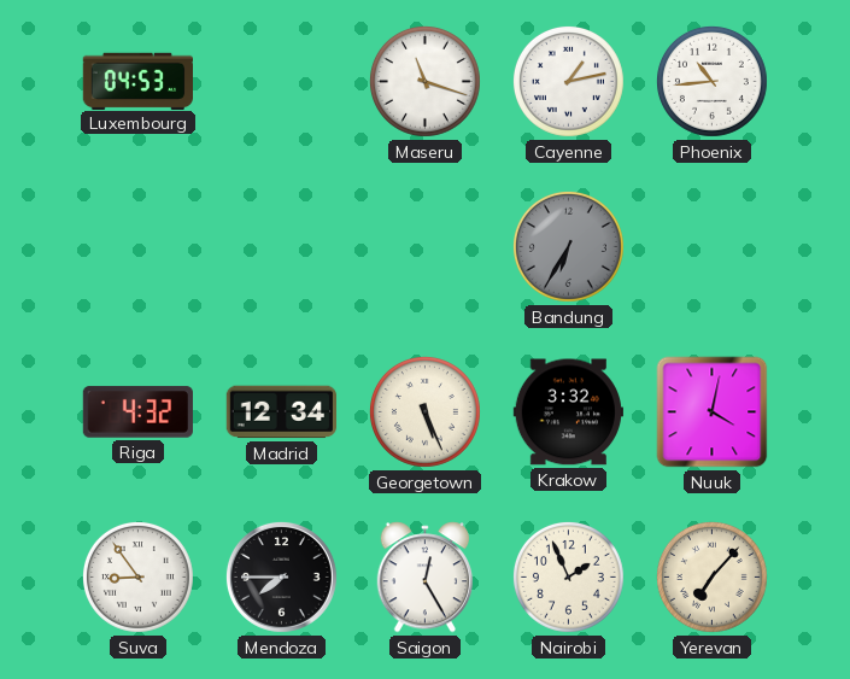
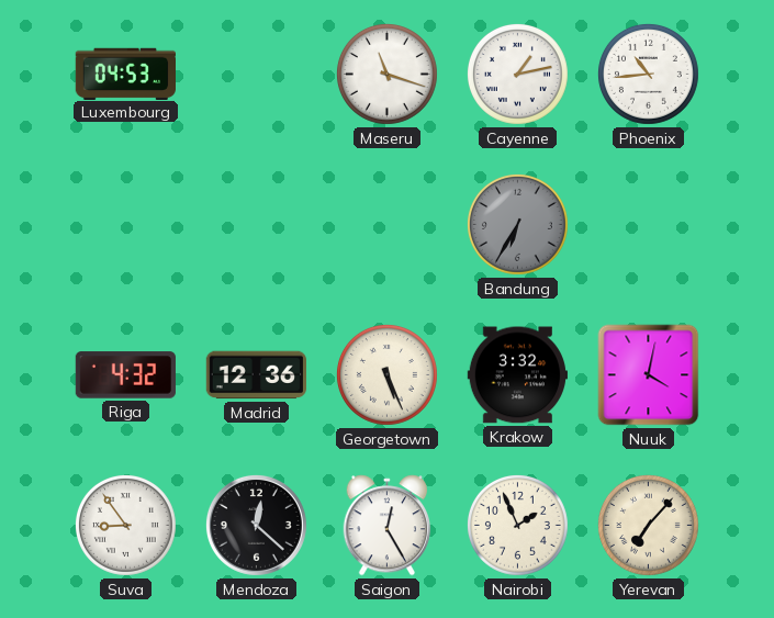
Madrid: 12:34 -> 12:36 (256, 375)
Mendoza: 7:45 -> 12:22 (256, 525)
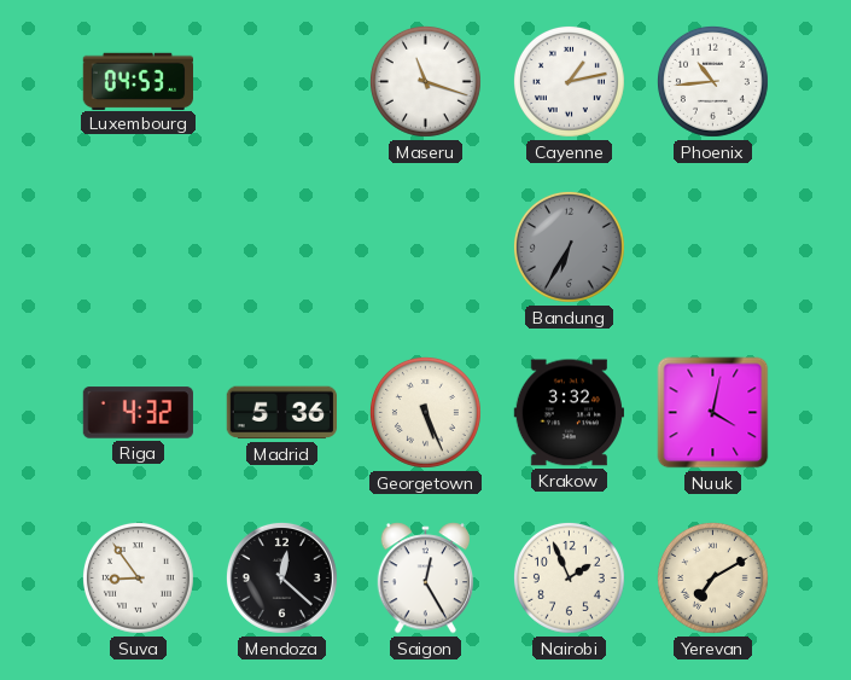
Madrid: 12:36 -> 5:36 (281, 413)
Yerevan: 7:07 -> 7:10 (712, 577)
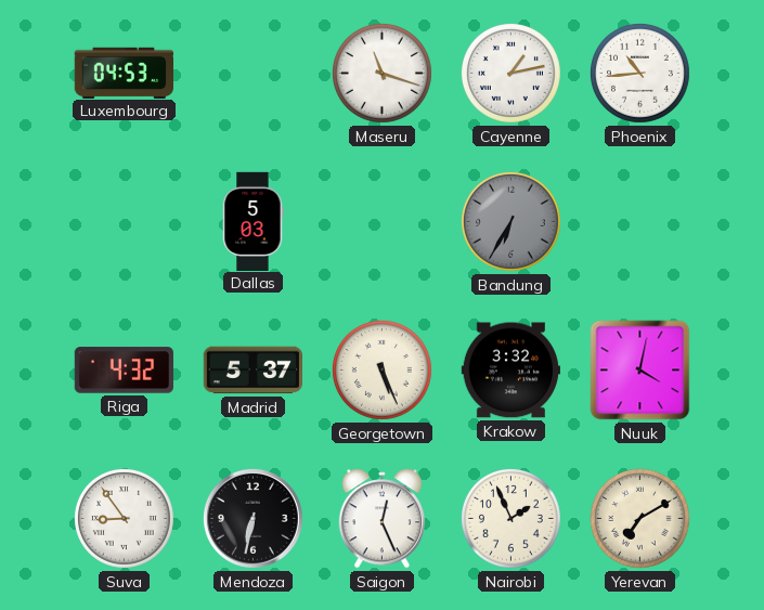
Dallas: none -> 5:03 (252, 221)
Madrid: 5:36 -> 5:37 (252, 371)
Mendoza: 12:22 -> 6:32 (252, 518)
Saigon: 12:25 -> 12:26 (383, 519)
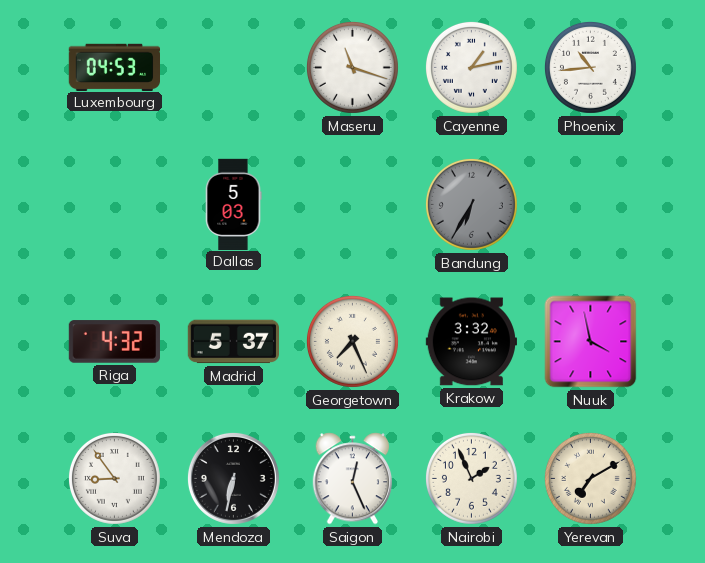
Georgetown: 5:26 -> 7:26 (352, 341)
Nuuk: 4:02 -> 3:58 (591, 342)
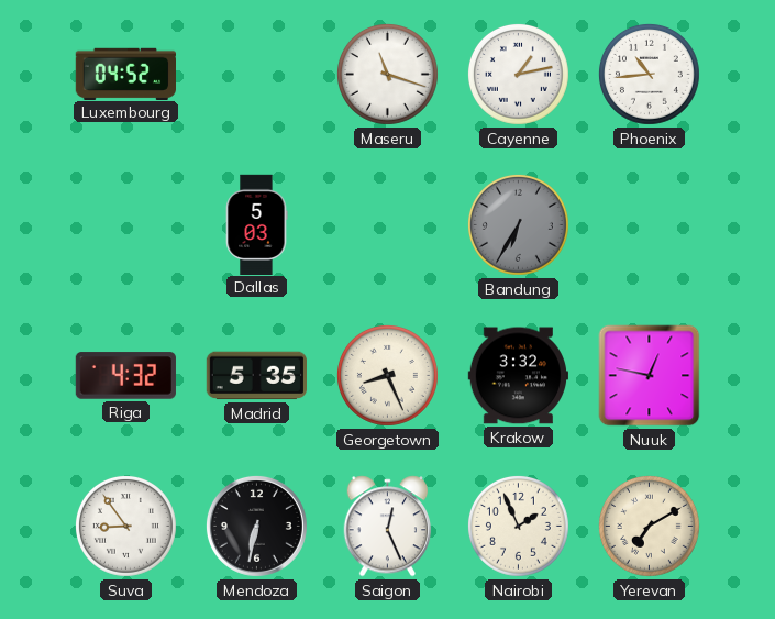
Luxembourg: 04:53 -> 04:52 (125, 74)
Madrid: 5:37 -> 5:35 (256, 376)
Georgetown: 7:26 -> 8:26 (387, 375)
Nuuk: 3:58 -> 12:47 (650, 376)
